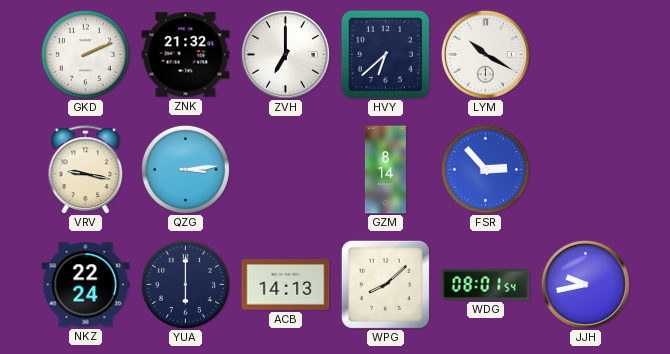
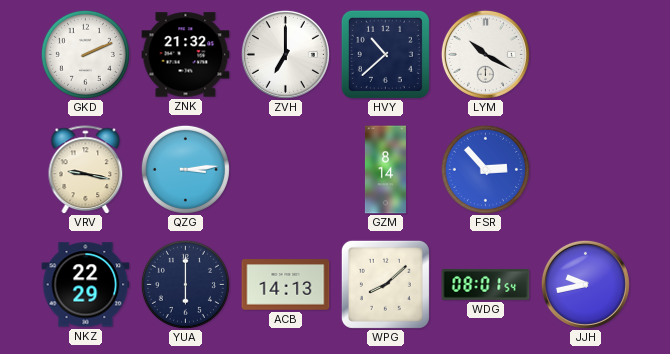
HVY: 6:38 -> 10:38 (385, 54)
NKZ: 22:24 -> 22:29 (86, 285)
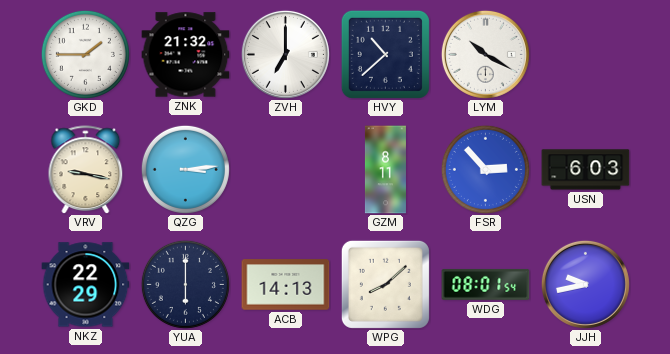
GKD: 2:11 -> 1:45 (85, 54)
GZM: 8:14 -> 8:11 (385, 170)
USN: none -> 6:03 (586, 170)
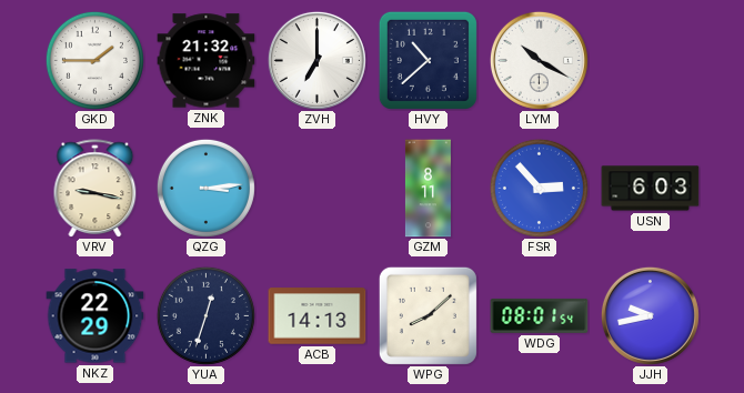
YUA: 6:00 -> 12:33 (205, 315)
